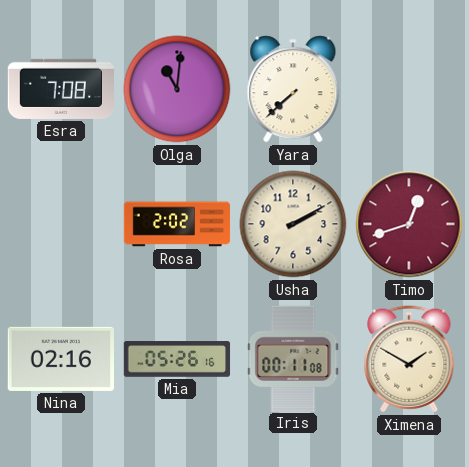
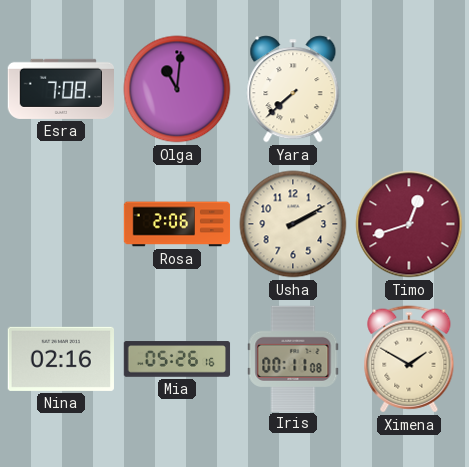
Rosa: 2:02 -> 2:06 (177, 224)
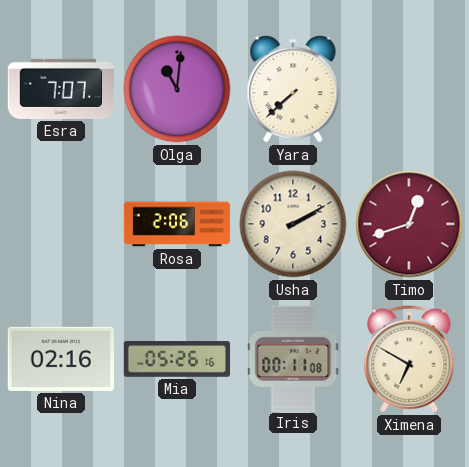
Esra: 7:08 -> 7:07 (60, 89)
Ximena: 1:50 -> 6:50 (409, 359)
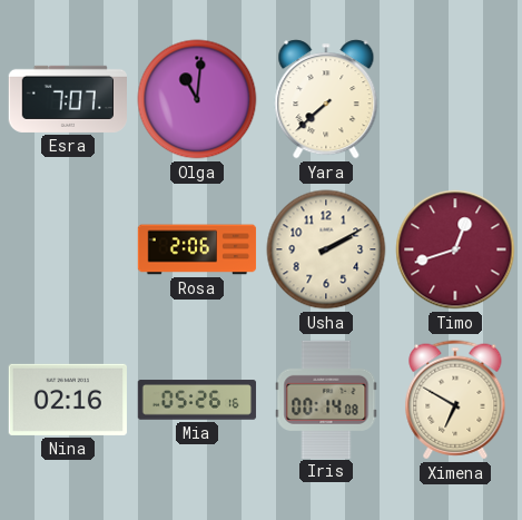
Iris: 00:11 -> 00:14 (326, 399)
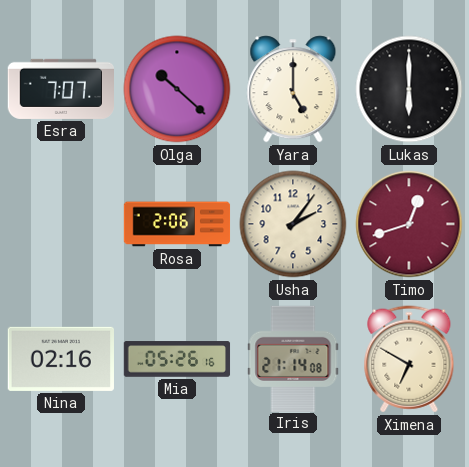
Olga: 11:01 -> 10:22 (177, 89)
Yara: 7:38 -> 5:00 (293, 89)
Lukas: none -> 6:00 (409, 89)
Usha: 2:10 -> 2:06 (293, 224)
Iris: 00:14 -> 21:14 (293, 358)
